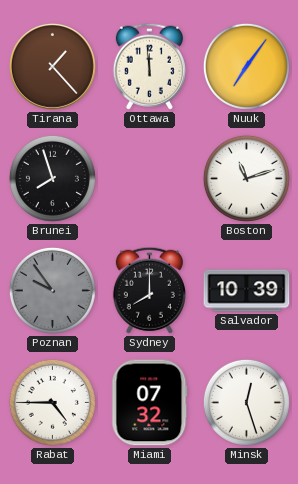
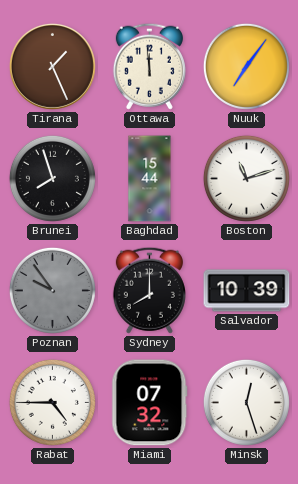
Tirana: 1:23 -> 1:26 (52, 66)
Baghdad: none -> 15:44 (150, 179)
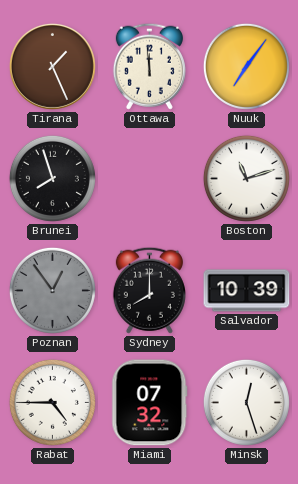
Baghdad: 15:44 -> none (150, 179)
Poznan: 9:54 -> 12:54 (52, 290)
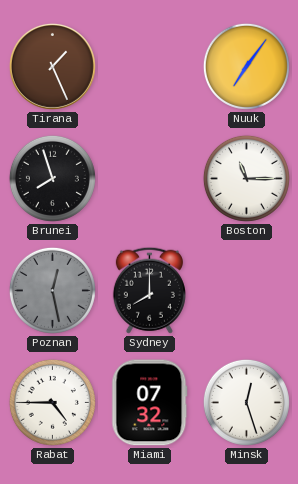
Ottawa: 11:59 -> none (149, 66)
Boston: 11:12 -> 11:15 (246, 178)
Poznan: 12:54 -> 12:28 (52, 290)
Salvador: 10:39 -> none (247, 291)
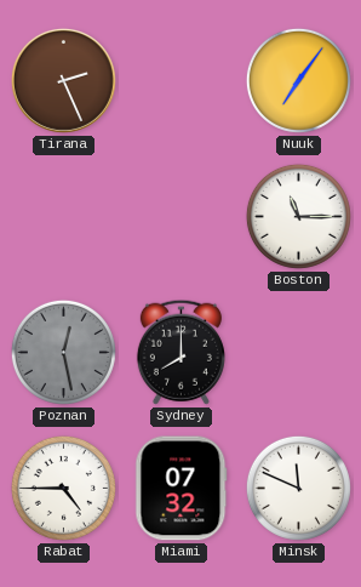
Tirana: 1:26 -> 2:26 (63, 80)
Brunei: 7:57 -> none (52, 178)
Minsk: 12:27 -> 11:49 (298, 488)
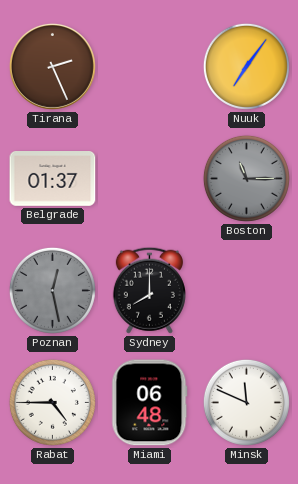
Belgrade: none -> 01:37 (53, 179)
Boston dial: white -> grey (246, 178)
Miami: 07:32 -> 06:48 (150, 403)
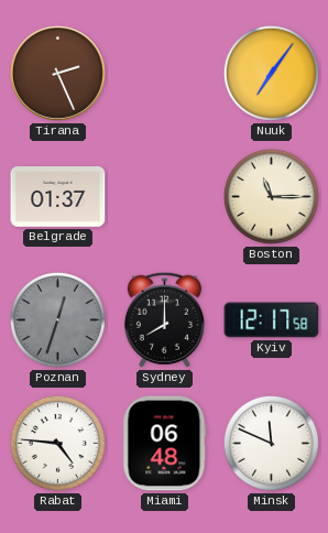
Boston dial: grey -> cream (271, 196)
Poznan: 12:28 -> 12:33 (57, 319)
Kyiv: none -> 12:17 (272, 320)
Rabat: 4:45 -> 4:46 (57, 443)
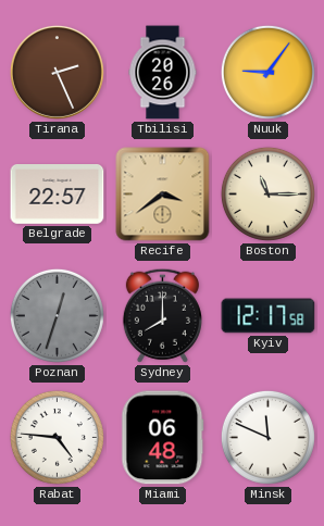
Tbilisi: none -> 20:26 (163, 73)
Nuuk: 7:06 -> 9:06 (267, 72)
Belgrade: 01:37 -> 22:57 (58, 195)
Recife: none -> 3:39 (163, 195)
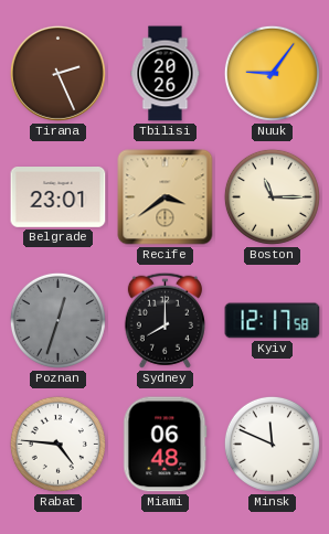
Belgrade: 22:57 -> 23:01 (59, 197)
